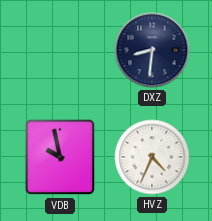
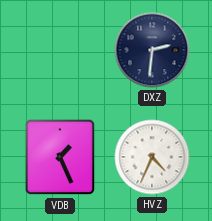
DXZ: 8:31 -> 2:31 (152, 50)
VDB: 9:58 -> 1:26 (60, 157)
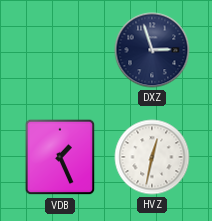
DXZ: 2:31 -> 2:57 (152, 50)
HVZ: 4:34 -> 12:32 (152, 157)
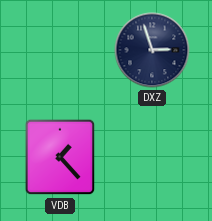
VDB: 1:26 -> 1:23 (60, 157)
HVZ: 12:32 -> none (152, 157)
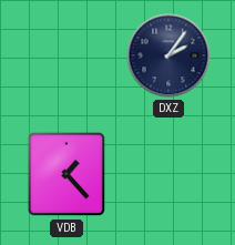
DXZ: 2:57 -> 2:06 (168, 55)
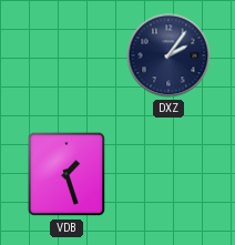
VDB: 1:23 -> 1:27 (67, 174)
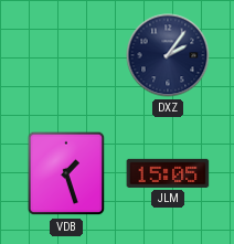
JLM: none -> 15:05 (168, 173)
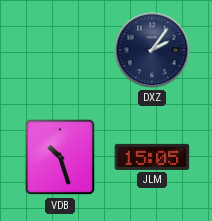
VDB: 1:27 -> 10:27 (60, 157)
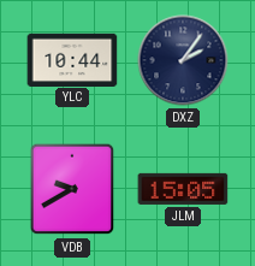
YLC: none -> 10:44 (72, 59)
VDB: 10:27 -> 9:40 (72, 189)
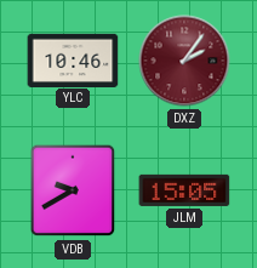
YLC: 10:44 -> 10:46 (73, 59)
DXZ dial: navy -> burgundy (184, 61)
